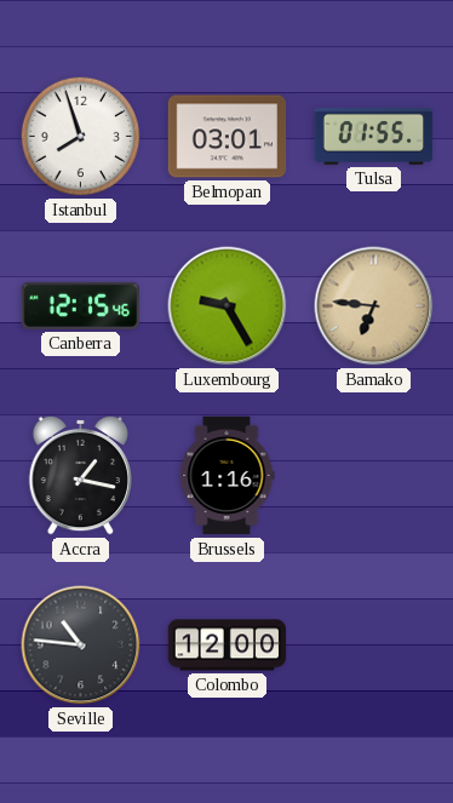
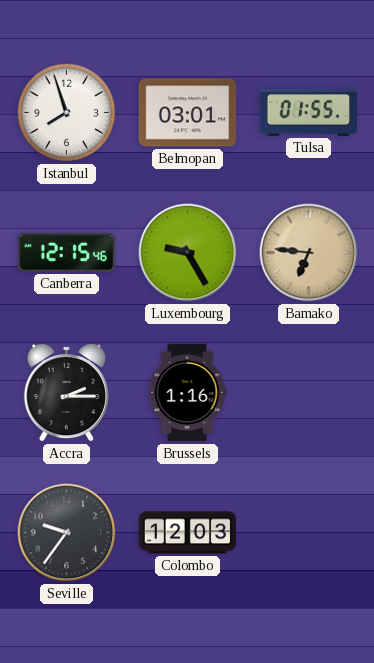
Accra: 1:17 -> 2:15 (66, 392)
Seville: 10:46 -> 9:36 (67, 533)
Colombo: 12:00 -> 12:03 (188, 533)
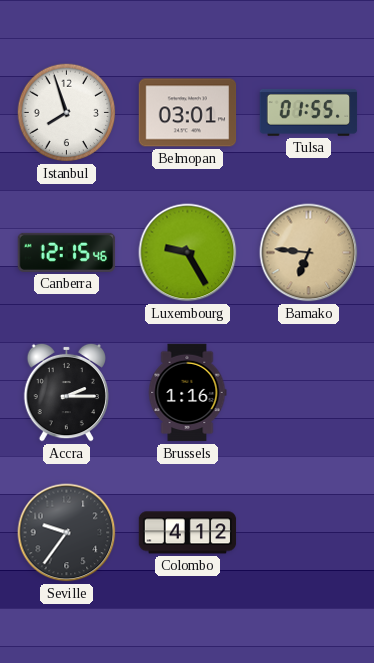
Colombo: 12:03 -> 4:12 (188, 533)
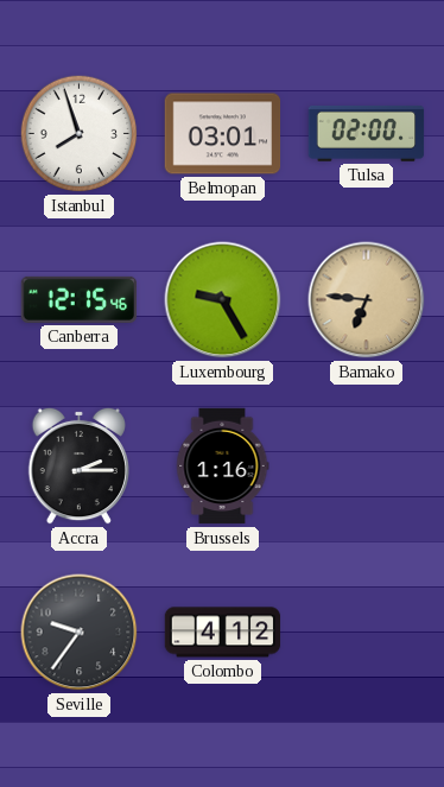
Tulsa: 01:55 -> 02:00 (367, 133)
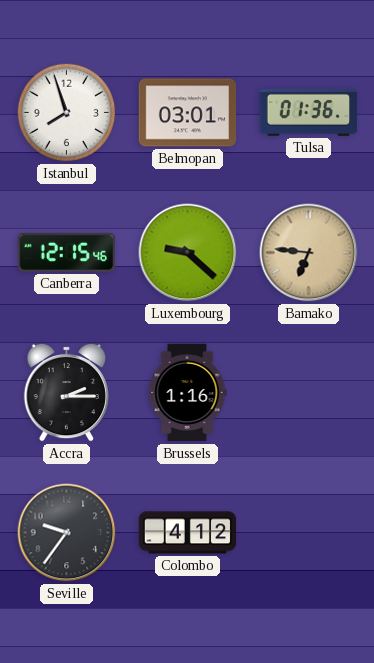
Tulsa: 02:00 -> 01:36 (309, 112)
Luxembourg: 9:25 -> 9:22 (188, 253)
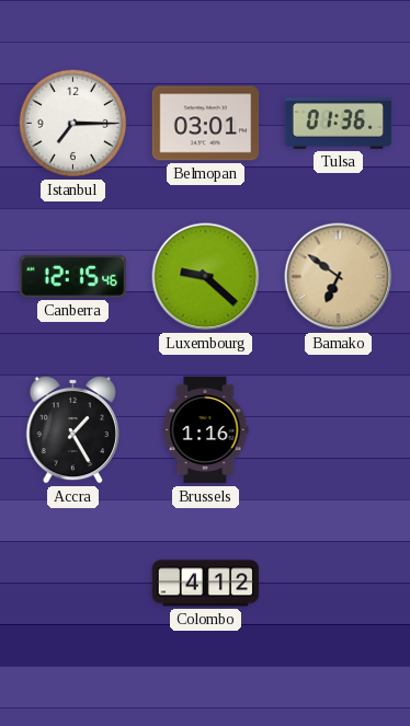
Istanbul: 7:57 -> 7:15 (73, 124)
Bamako: 6:46 -> 6:51 (339, 277)
Accra: 2:15 -> 1:25 (72, 429)
Seville: 9:36 -> none (67, 533)
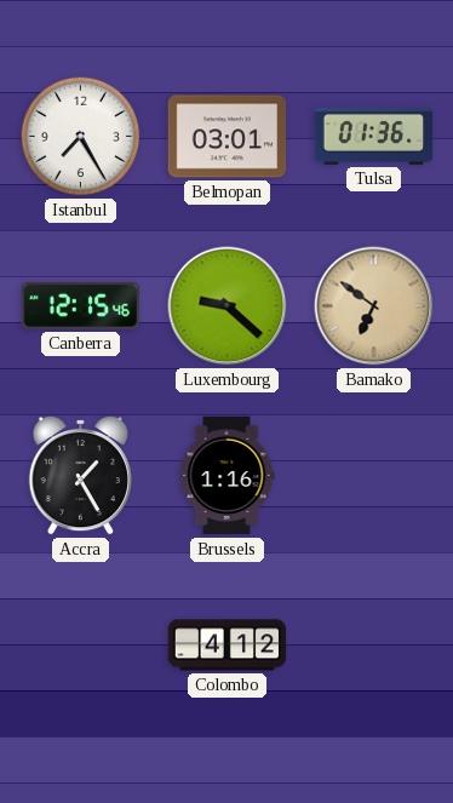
Istanbul: 7:15 -> 7:25 (81, 137)
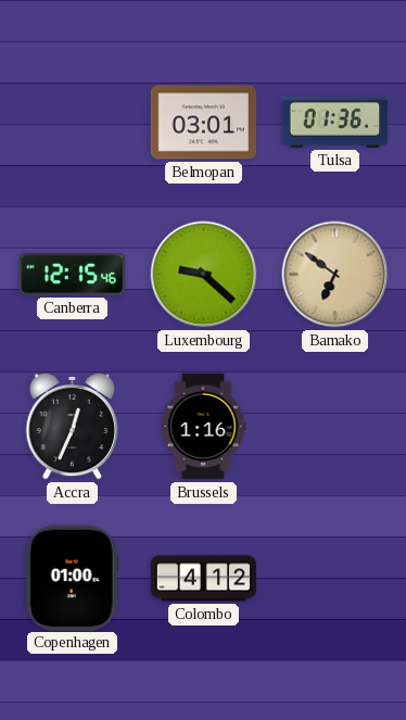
Istanbul: 7:25 -> none (81, 137)
Accra: 1:25 -> 12:34 (72, 426)
Copenhagen: none -> 01:00 (72, 578)
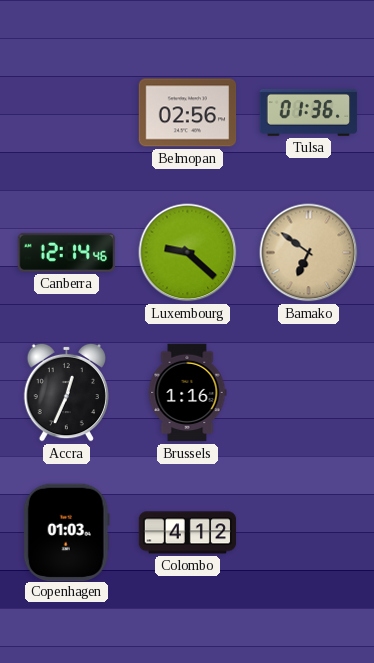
Belmopan: 03:01 -> 02:56 (188, 113)
Canberra: 12:15 -> 12:14 (67, 252)
Copenhagen: 01:00 -> 01:03 (66, 532)
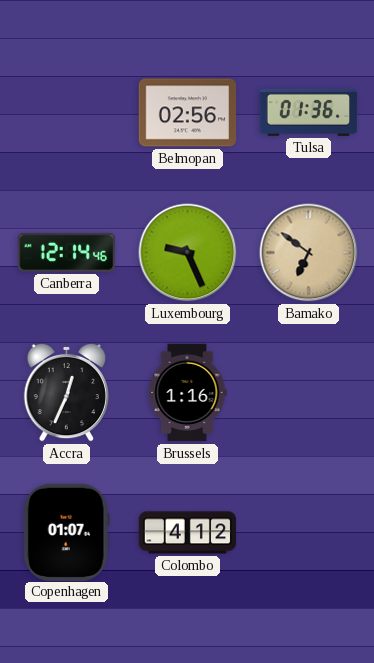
Luxembourg: 9:22 -> 9:26 (188, 253)
Copenhagen: 01:03 -> 01:07 (66, 532)
